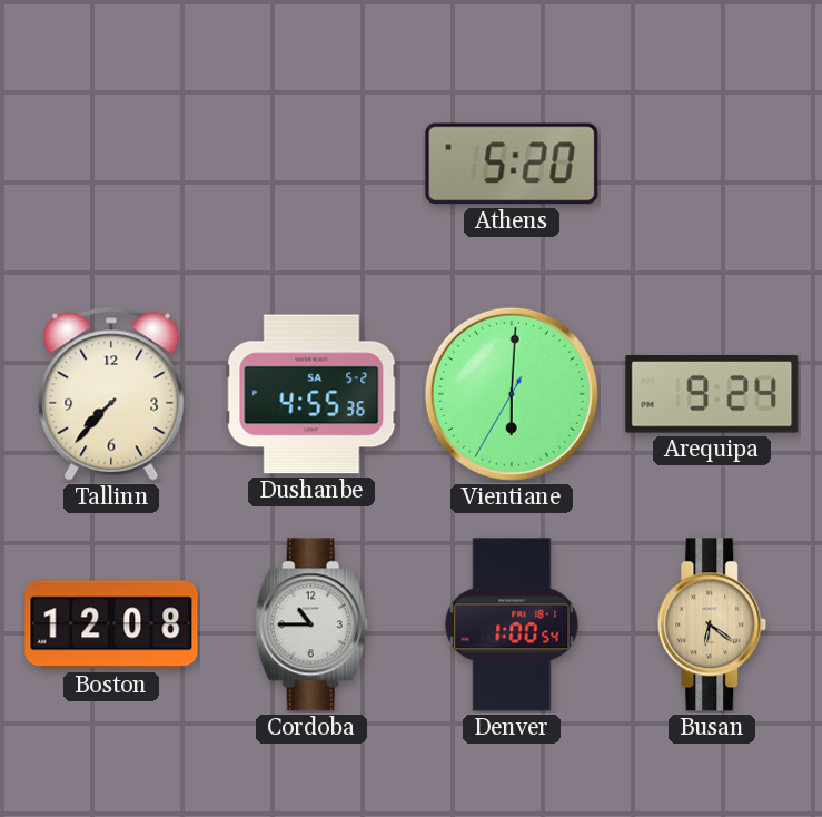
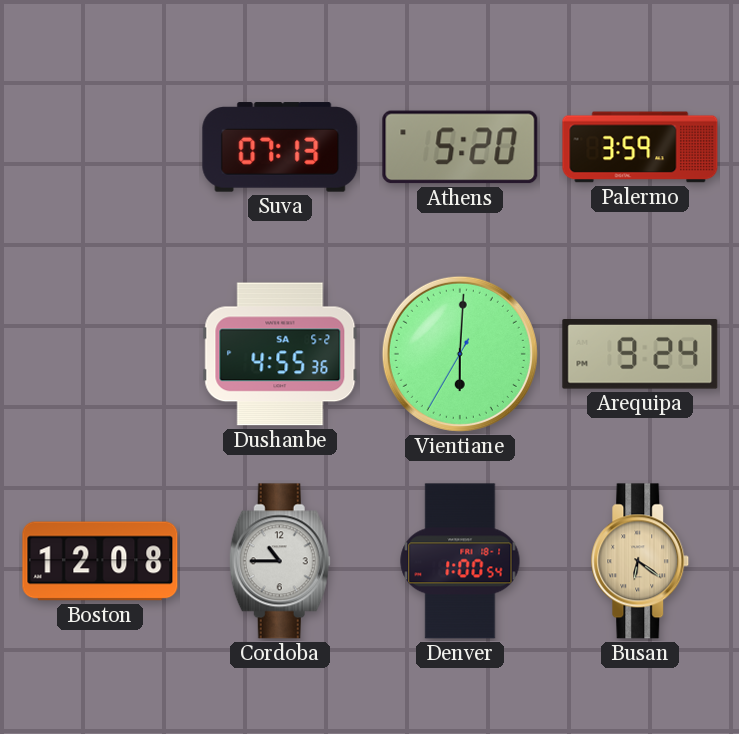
Suva: none -> 07:13 (280, 147)
Palermo: none -> 3:59 (640, 147)
Tallinn: 7:37 -> none (111, 394)
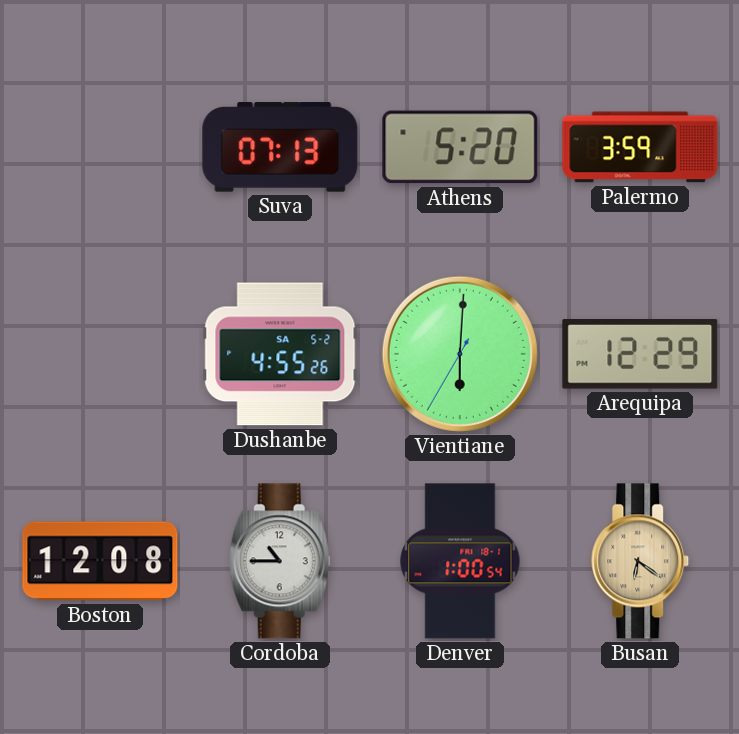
Dushanbe: 4:55:36 -> 4:55:26 (280, 354)
Arequipa: 9:24 -> 12:29 (640, 354)
